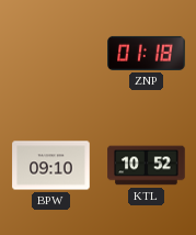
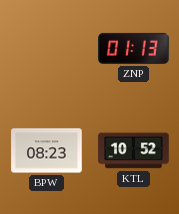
ZNP: 01:18 -> 01:13 (134, 48)
BPW: 09:10 -> 08:23 (47, 151)
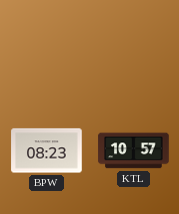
ZNP: 01:13 -> none (134, 48)
KTL: 10:52 -> 10:57 (134, 151)
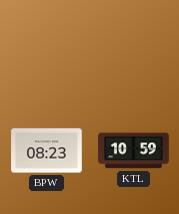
KTL: 10:57 -> 10:59 (134, 151)
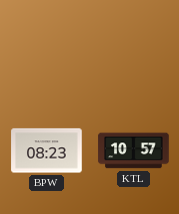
KTL: 10:59 -> 10:57 (134, 151)
